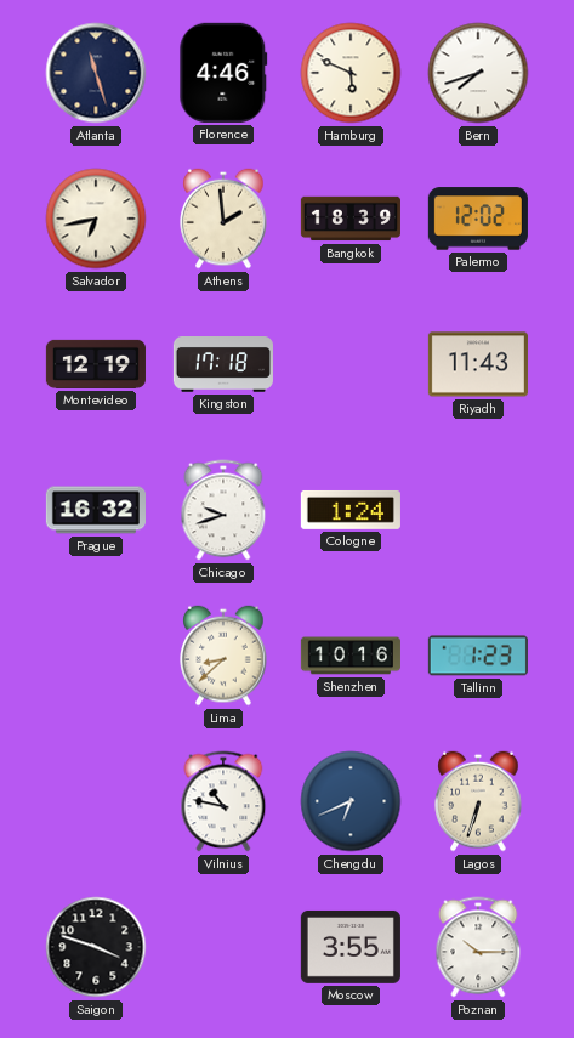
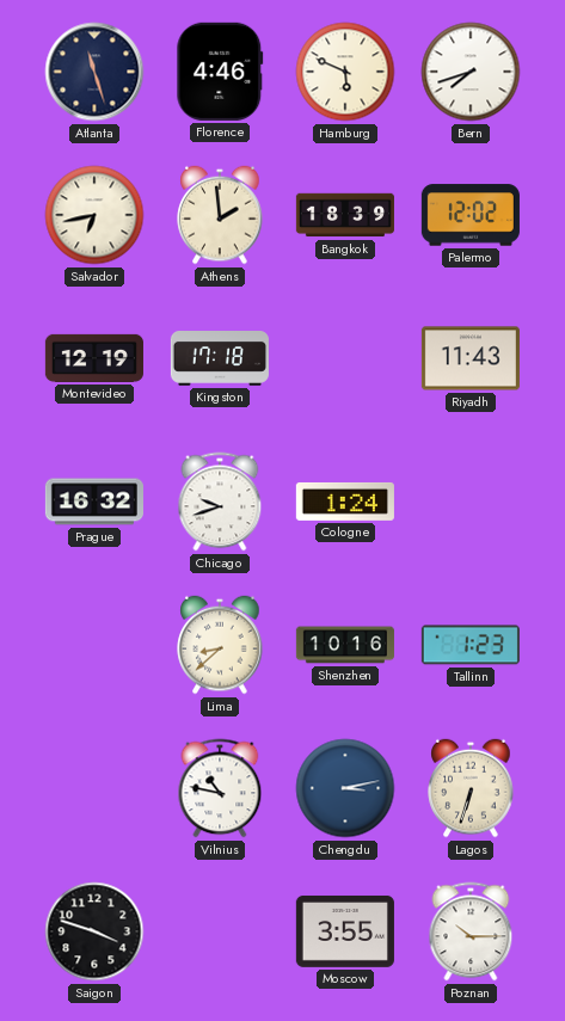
Chengdu: 6:41 -> 3:13 (345, 788)
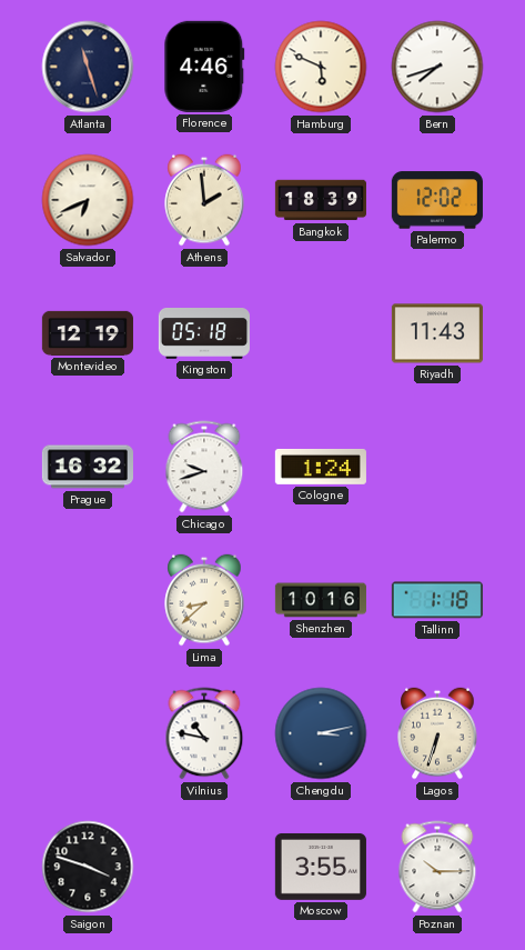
Salvador: 6:43 -> 6:41 (88, 200)
Kingston: 17:18 -> 05:18 (204, 334)
Tallinn: 1:23 -> 1:18 (437, 600)
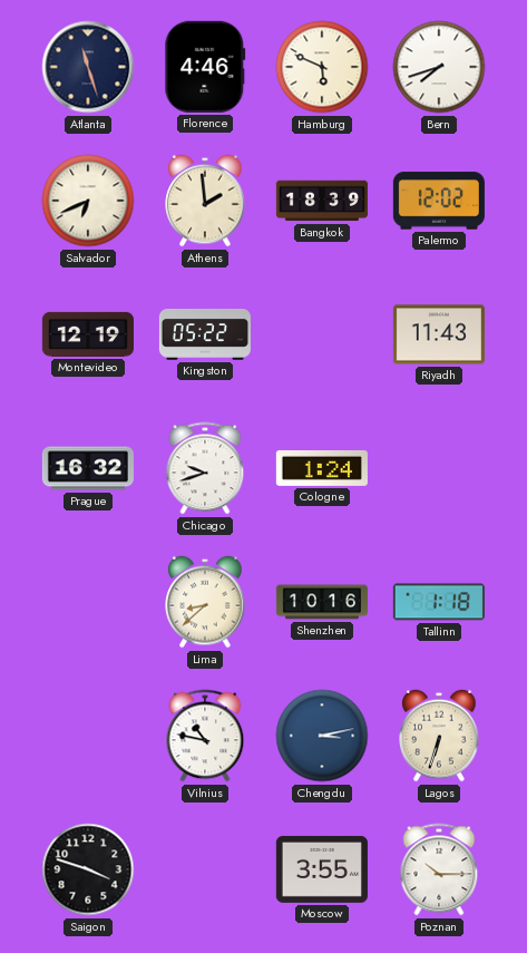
Kingston: 05:18 -> 05:22 (205, 336)
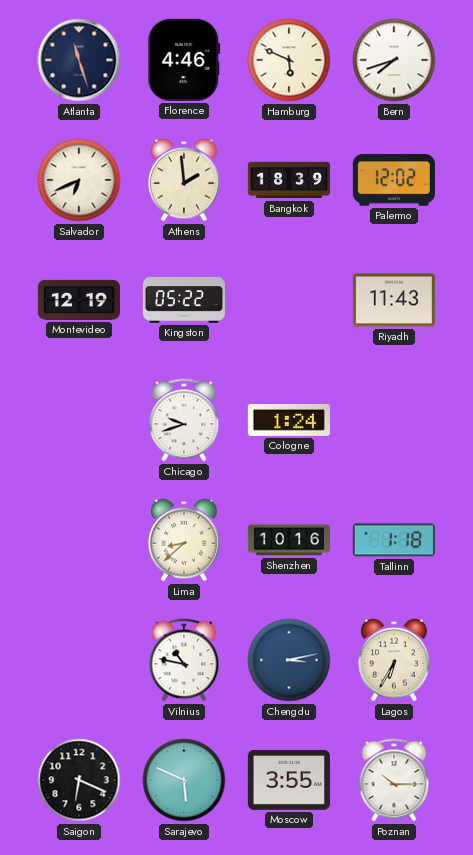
Prague: 16:32 -> none (88, 468)
Lagos: 6:33 -> 6:35 (394, 660)
Saigon: 3:48 -> 6:19 (79, 780)
Sarajevo: none -> 5:49 (184, 780)
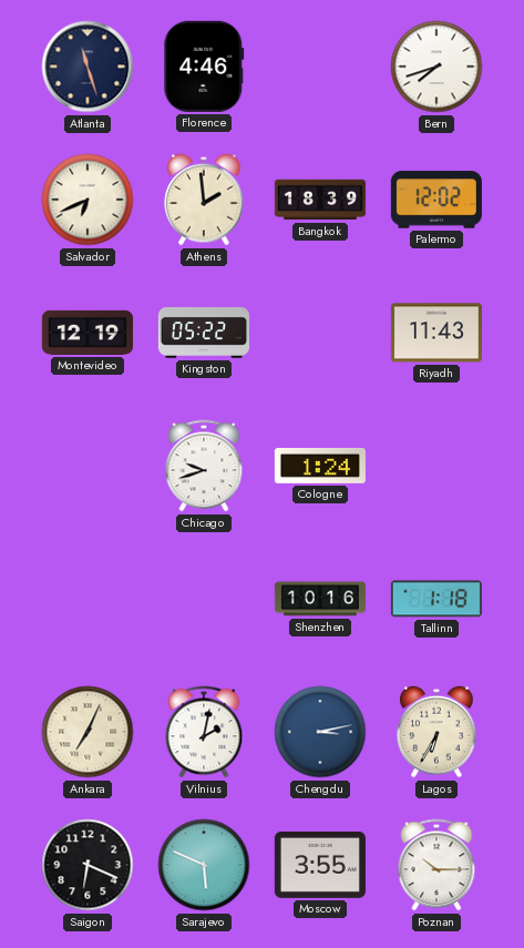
Hamburg: 5:49 -> none (289, 60)
Lima: 8:38 -> none (184, 540)
Ankara: none -> 7:04 (88, 732)
Vilnius: 10:47 -> 2:02 (204, 732)
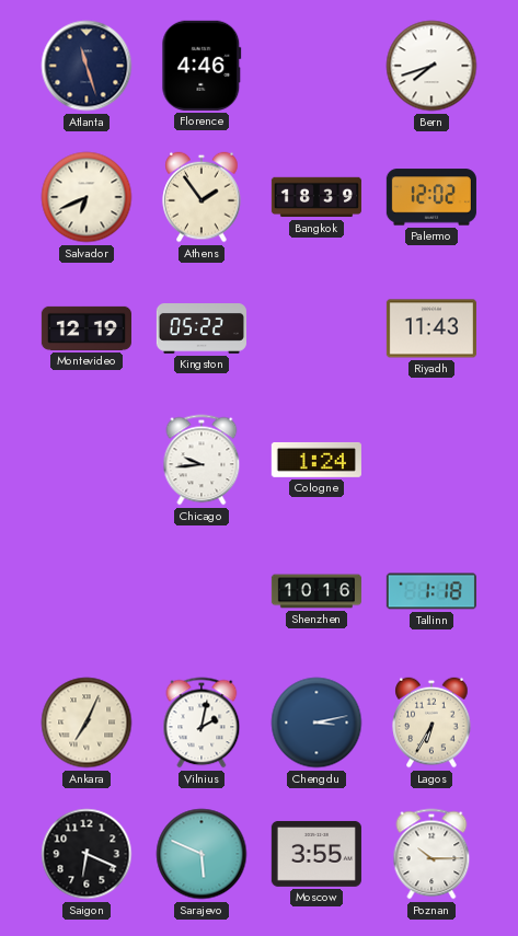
Athens: 1:59 -> 1:54 (202, 197)
Chicago: 9:42 -> 9:44 (202, 460)
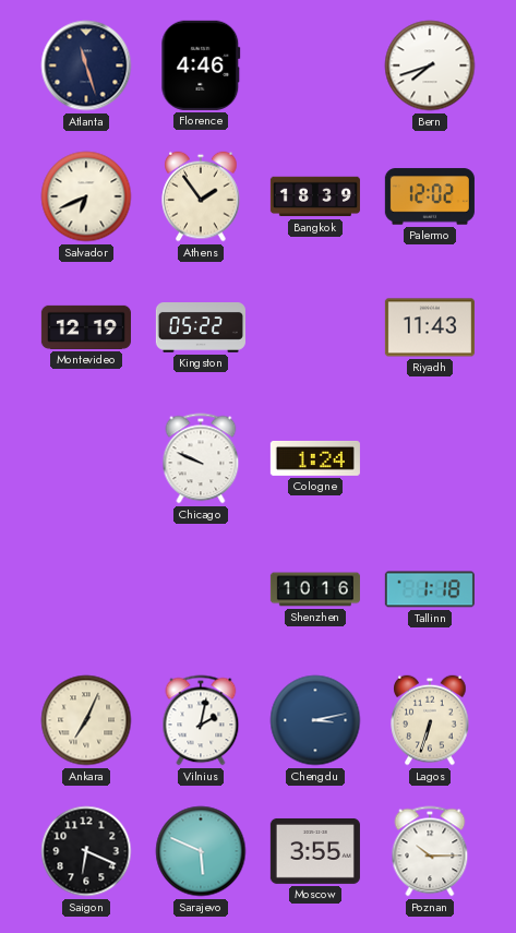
Chicago: 9:44 -> 9:49 (201, 458)
Lagos: 6:35 -> 6:33 (430, 720)
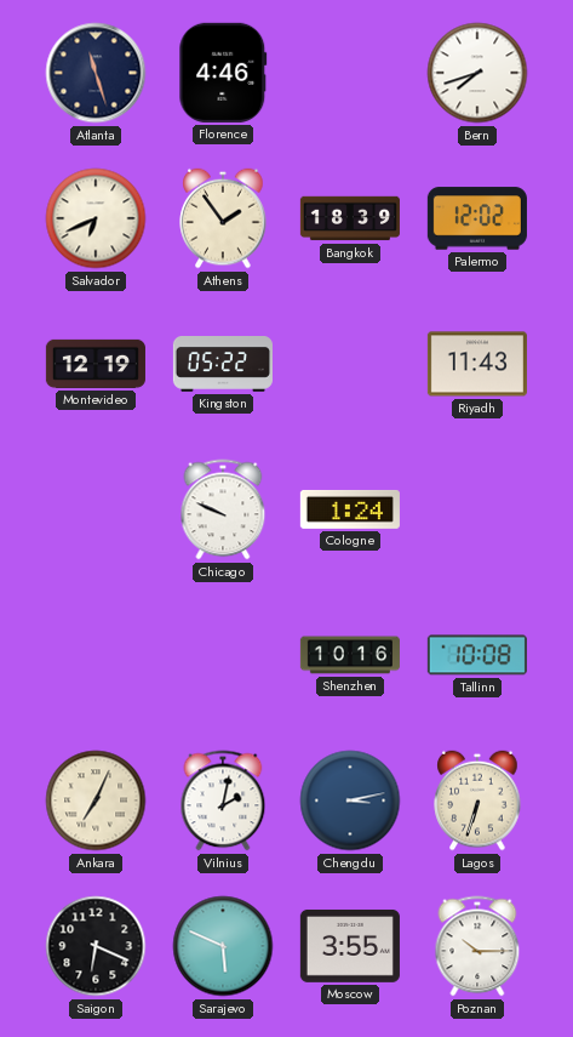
Tallinn: 1:18 -> 10:08 (477, 655)
